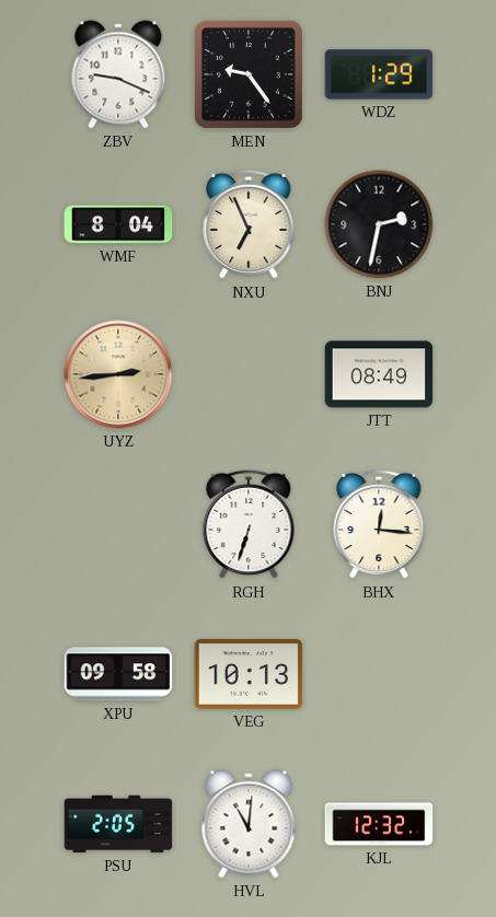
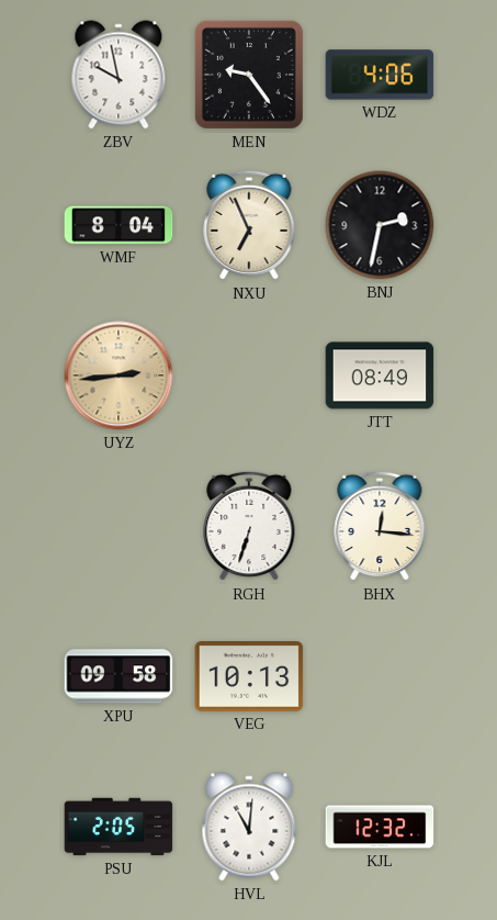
ZBV: 9:19 -> 9:58 (118, 75)
WDZ: 1:29 -> 4:06 (380, 75)
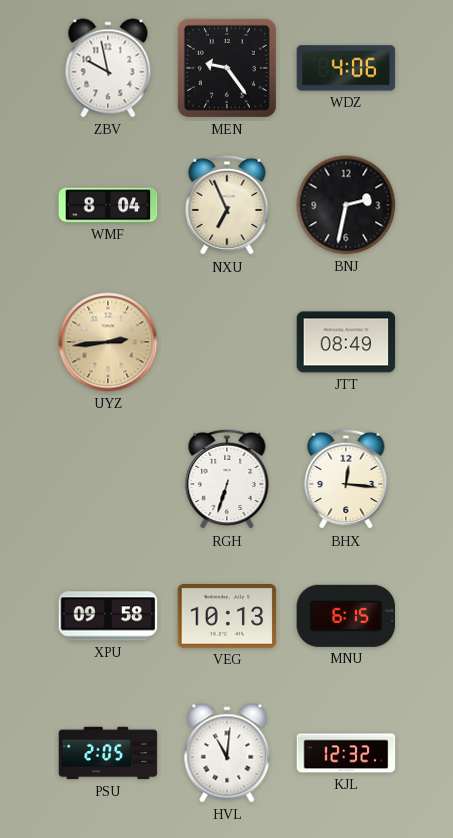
MNU: none -> 6:15 (346, 616)
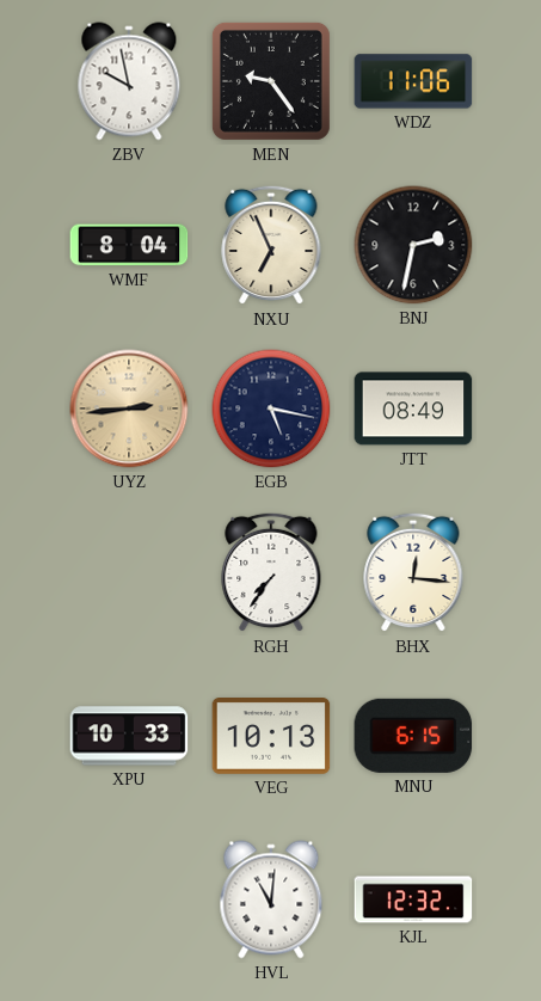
WDZ: 4:06 -> 11:06 (413, 81)
EGB: none -> 5:17 (271, 409)
RGH: 6:33 -> 7:36 (271, 572)
XPU: 09:58 -> 10:33 (129, 736)
PSU: 2:05 -> none (108, 753)
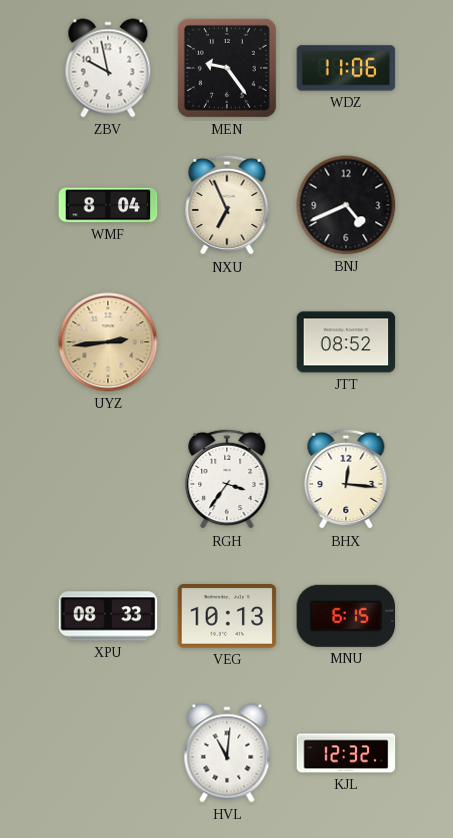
BNJ: 2:32 -> 4:41 (346, 205)
EGB: 5:17 -> none (271, 409)
JTT: 08:49 -> 08:52 (346, 342)
RGH: 7:36 -> 3:36 (227, 479)
XPU: 10:33 -> 08:33 (108, 616)
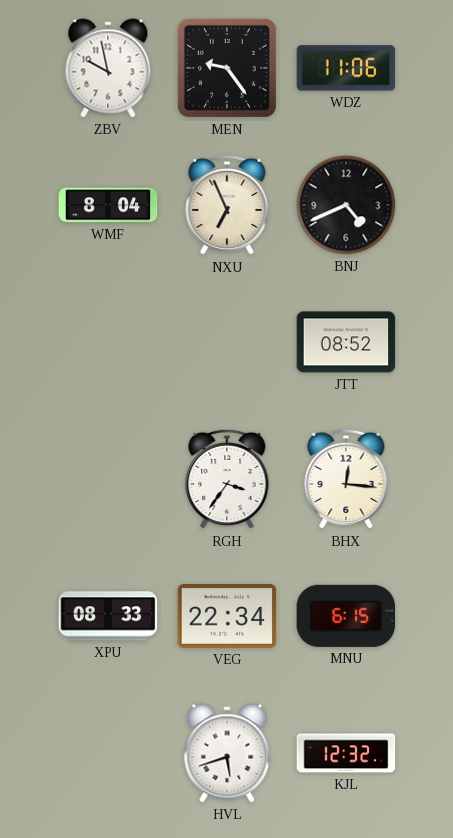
UYZ: 2:44 -> none (108, 342)
VEG: 10:13 -> 22:34 (227, 617)
HVL: 11:01 -> 5:42 (227, 753)
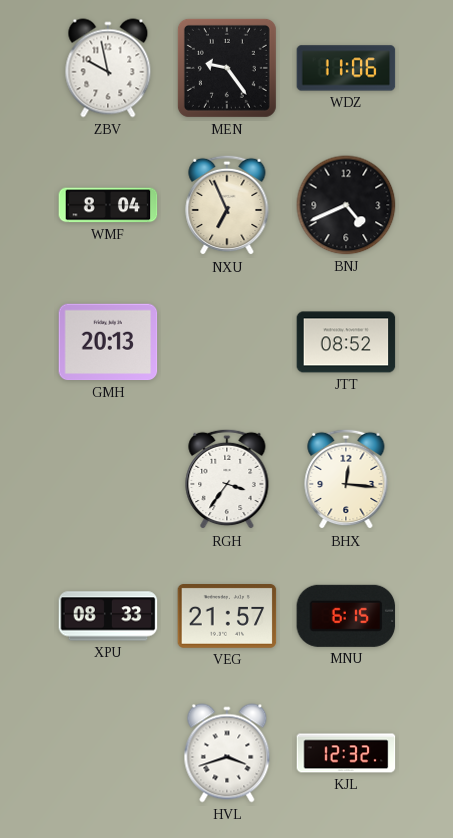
GMH: none -> 20:13 (108, 342)
VEG: 22:34 -> 21:57 (227, 617)
HVL: 5:42 -> 3:42 (227, 753)
